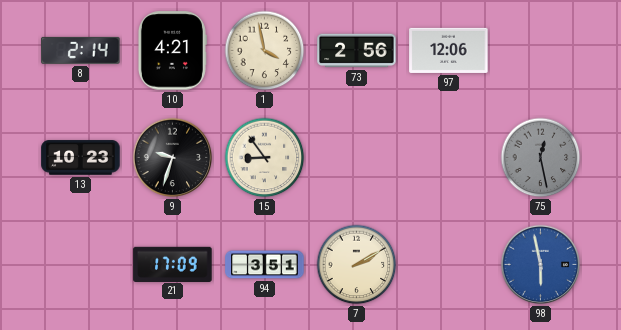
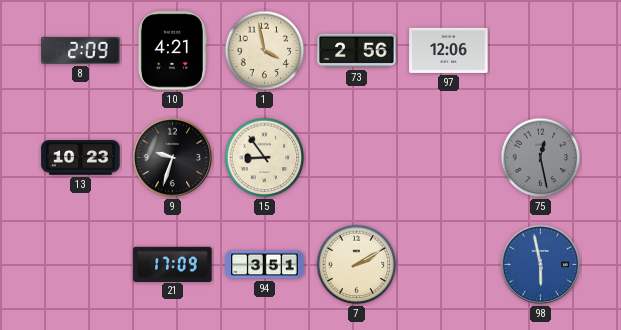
8: 2:14 -> 2:09 (81, 50)
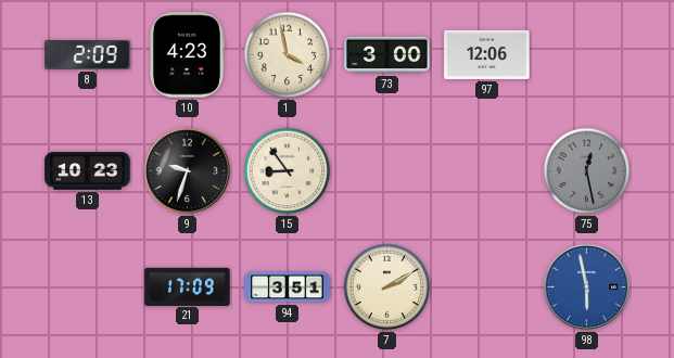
10: 4:21 -> 4:23 (187, 55)
73: 2:56 -> 3:00 (387, 55)
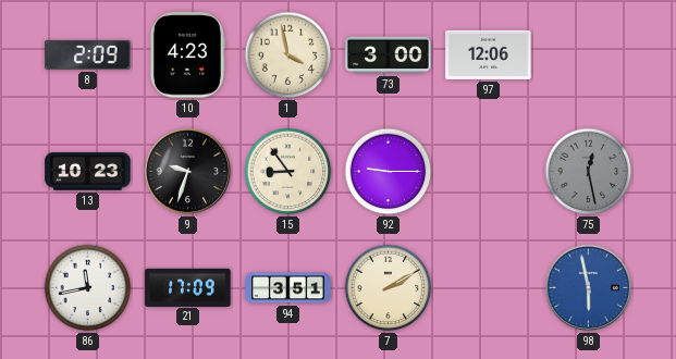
92: none -> 9:15 (389, 172)
86: none -> 11:43 (88, 288)
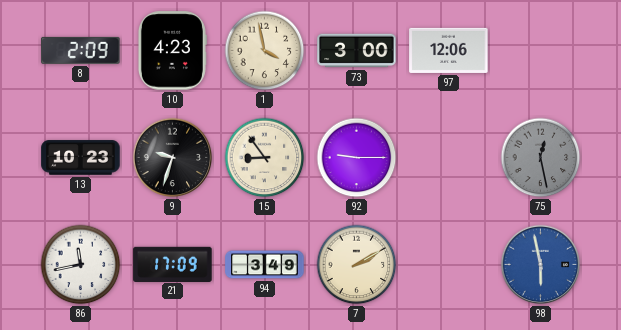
94: 3:51 -> 3:49 (265, 265)
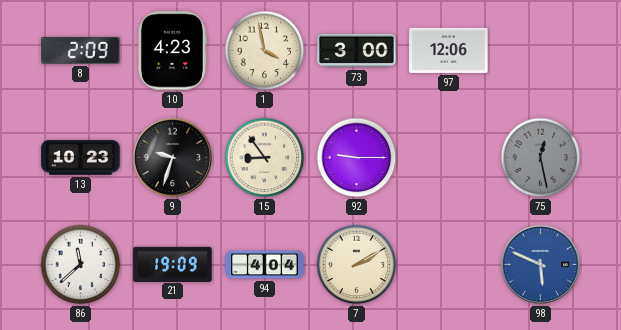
86: 11:43 -> 11:38 (81, 265)
21: 17:09 -> 19:09 (173, 264)
94: 3:49 -> 4:04 (265, 265)
98: 5:58 -> 5:49 (541, 265)
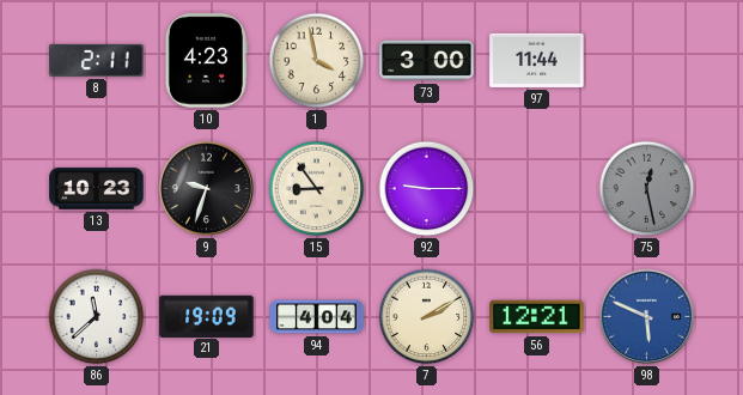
8: 2:09 -> 2:11 (97, 60)
97: 12:06 -> 11:44 (537, 60)
56: none -> 12:21 (537, 317)
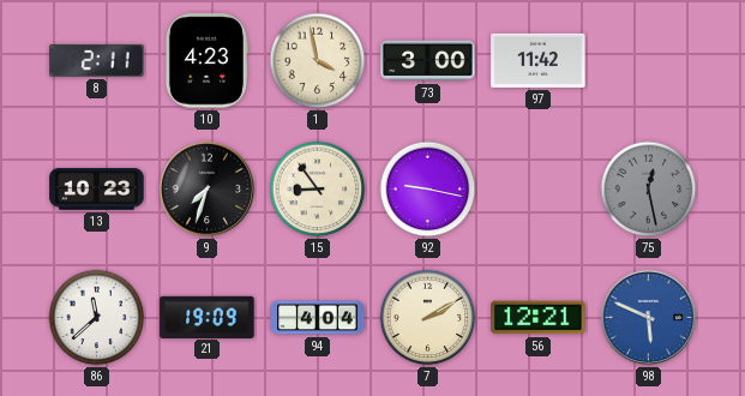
97: 11:44 -> 11:42 (539, 60)
9: 9:33 -> 7:33 (208, 190)
92: 9:15 -> 9:17 (428, 190)
